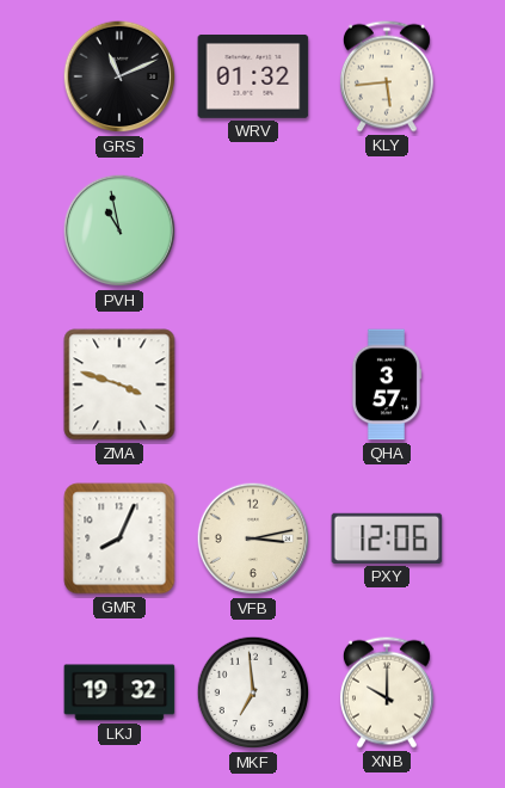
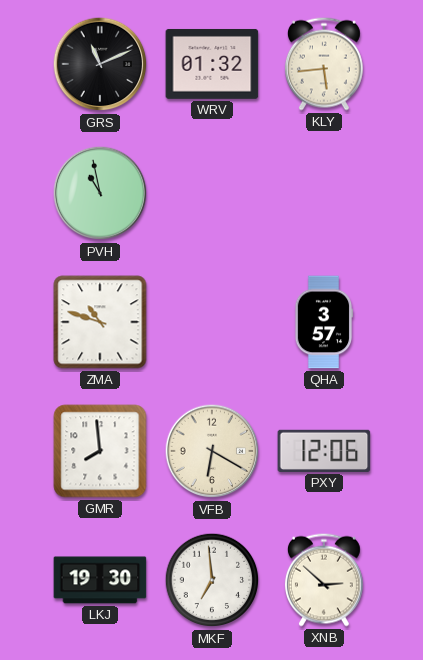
ZMA: 3:48 -> 10:48 (100, 322)
GMR: 8:04 -> 7:59 (100, 451)
VFB: 3:13 -> 6:20 (212, 451)
LKJ: 19:32 -> 19:30 (100, 580)
XNB: 10:00 -> 2:52 (324, 580)
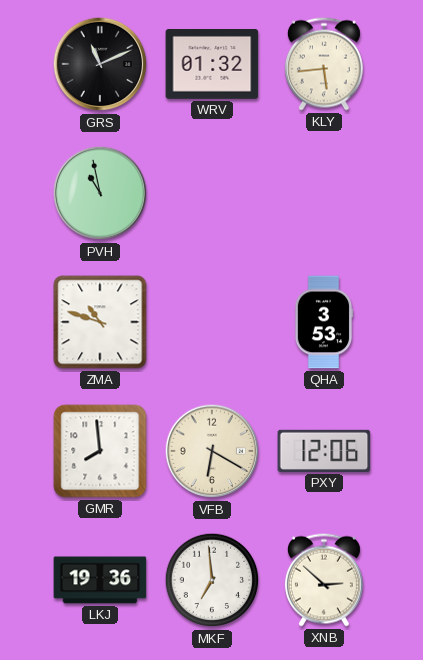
QHA: 3:57 -> 3:53 (324, 322)
LKJ: 19:30 -> 19:36 (100, 580)
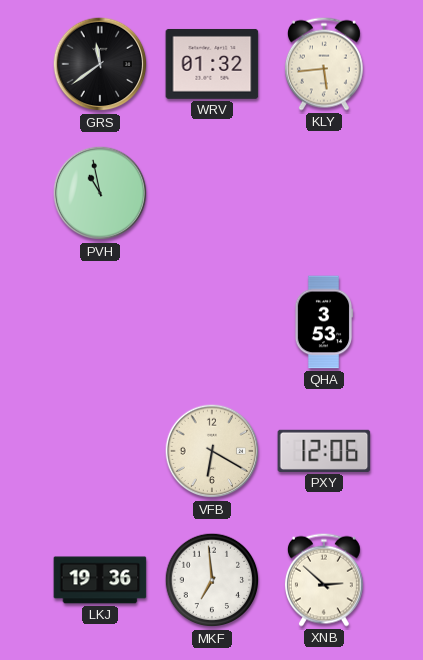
GRS: 11:11 -> 11:39 (100, 64)
ZMA: 10:48 -> none (100, 322)
GMR: 7:59 -> none (100, 451)
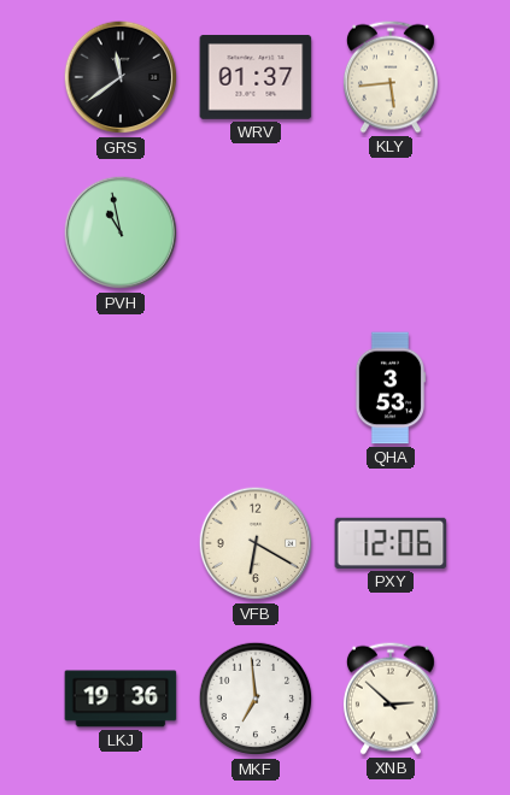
WRV: 01:32 -> 01:37 (256, 77)
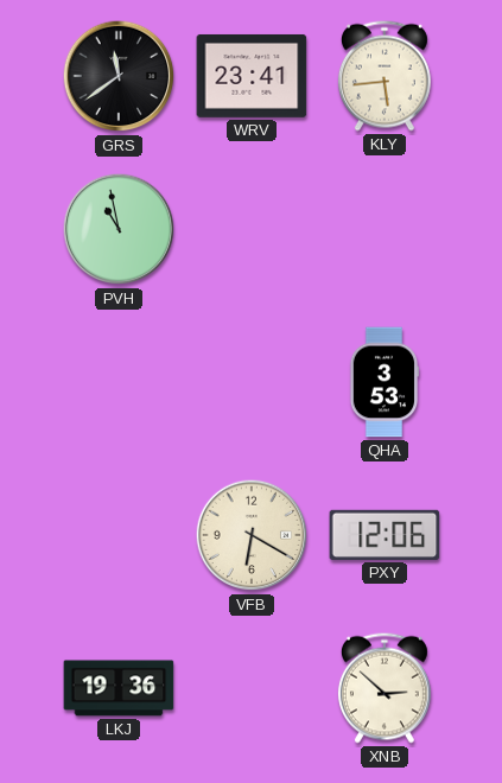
WRV: 01:37 -> 23:41 (252, 76)
MKF: 6:59 -> none (256, 699)
